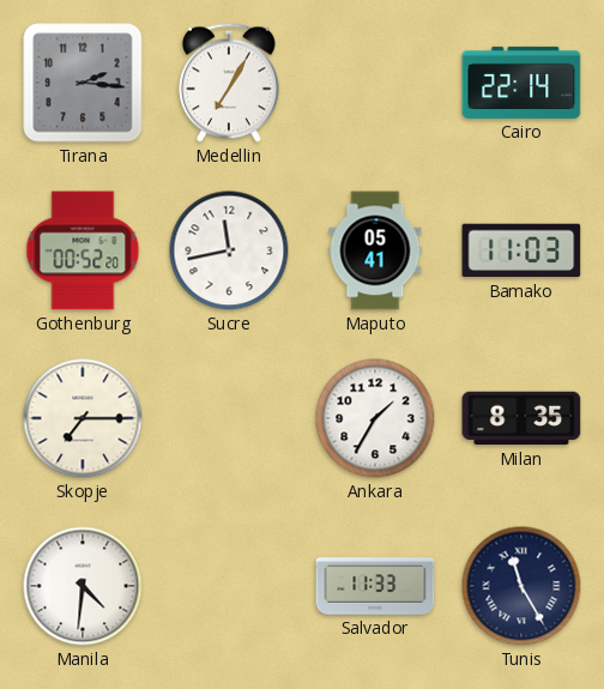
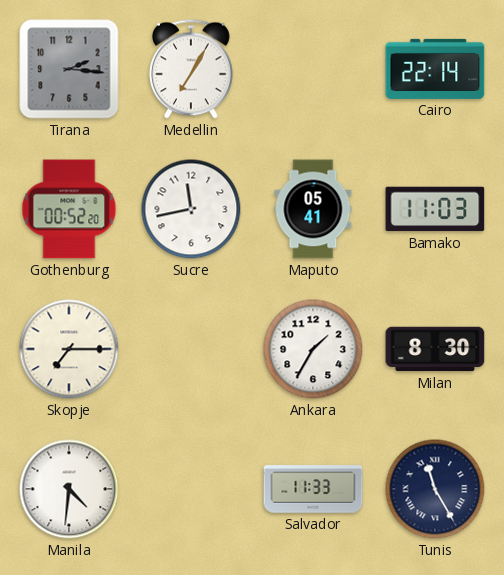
Milan: 8:35 -> 8:30 (435, 349)
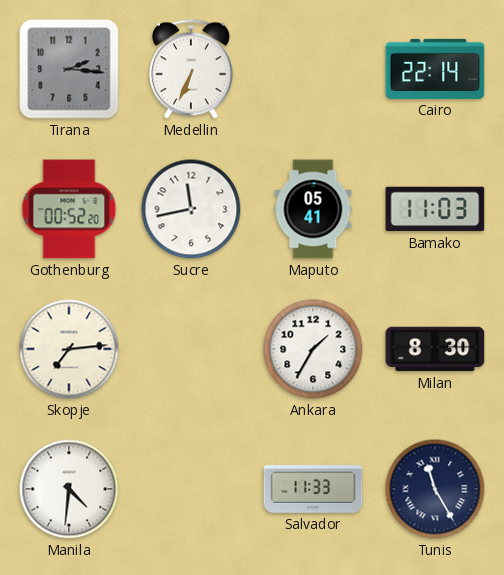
Medellin: 7:05 -> 6:34 (192, 69)
Skopje: 7:15 -> 7:14 (69, 349)
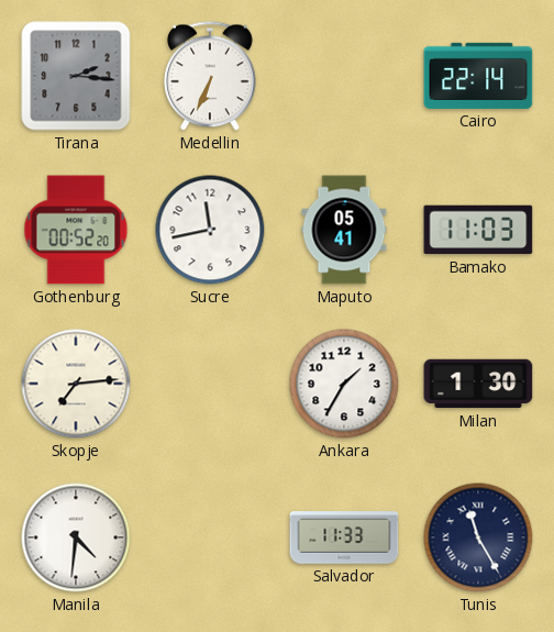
Milan: 8:30 -> 1:30 (478, 384)
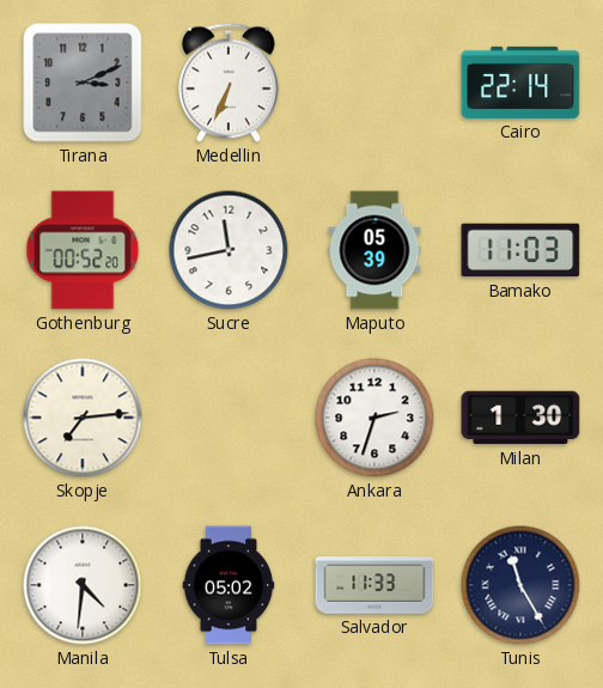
Tirana: 2:16 -> 3:11 (83, 83)
Maputo: 05:41 -> 05:39 (374, 250)
Ankara: 1:35 -> 2:33 (374, 418)
Tulsa: none -> 05:02 (229, 585)
